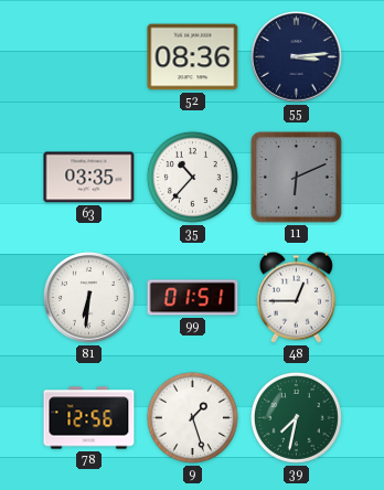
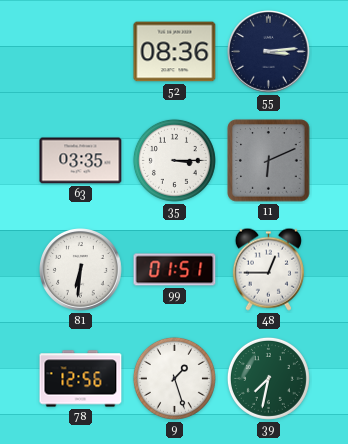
35: 10:37 -> 3:15 (174, 160)
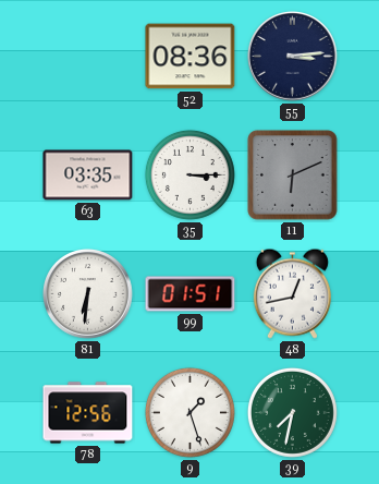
48: 12:45 -> 12:43 (292, 293)
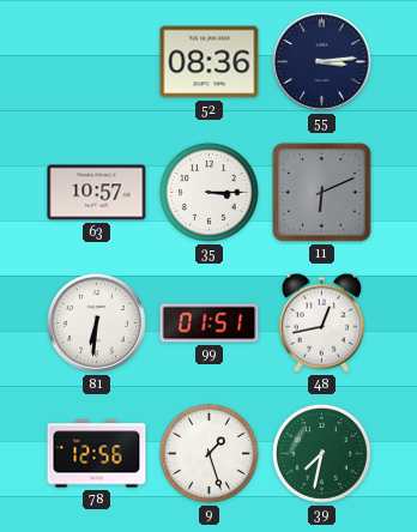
63: 03:35 -> 10:57 (97, 193)
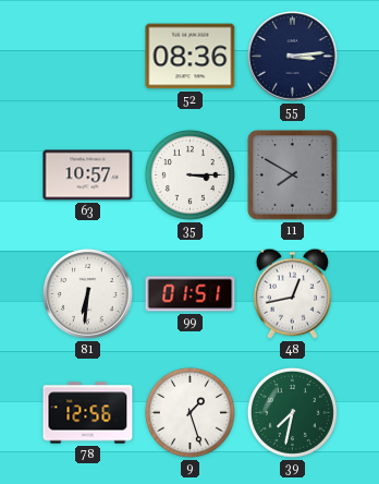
11: 6:11 -> 7:50 (293, 176)
